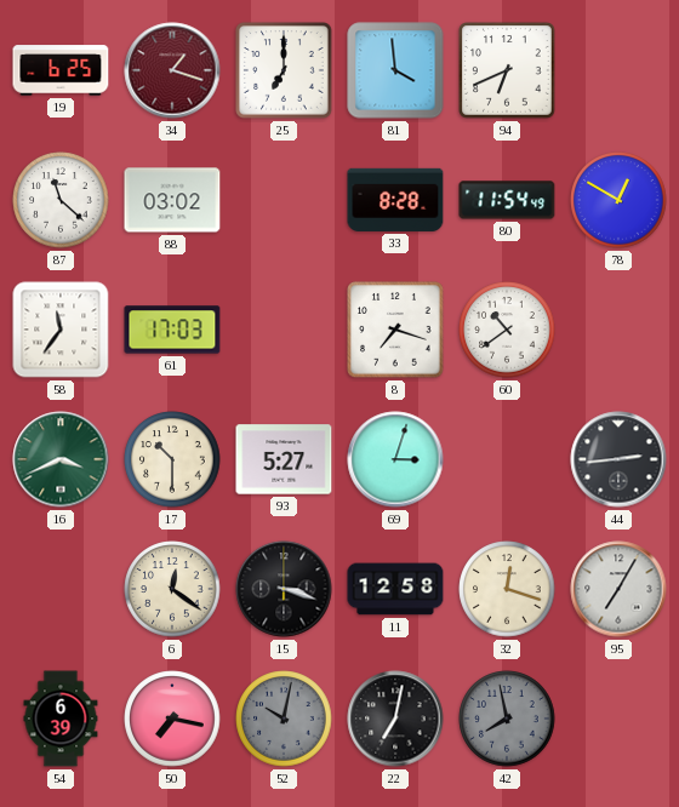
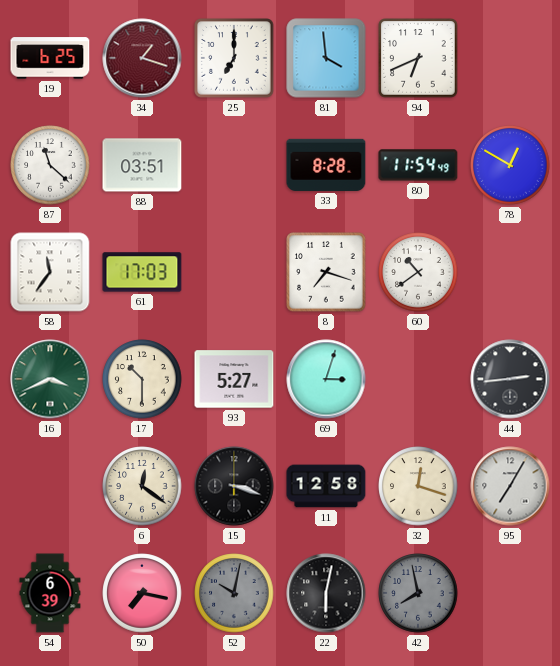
88: 03:02 -> 03:51 (142, 165)
22: 7:02 -> 6:02 (326, 593)
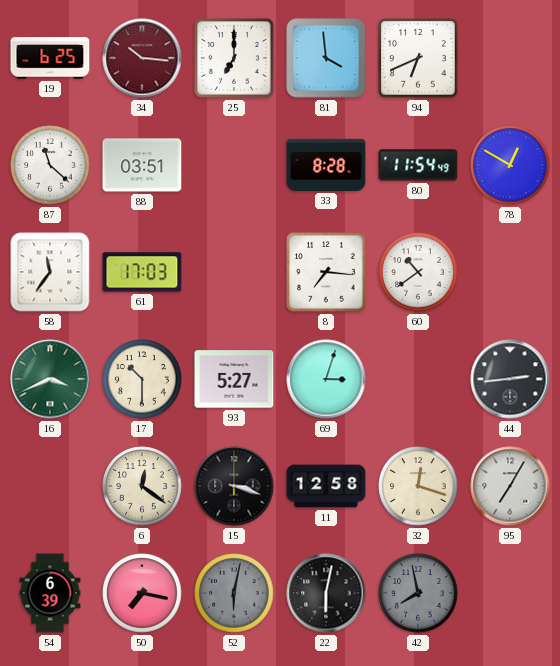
34: 1:18 -> 10:16 (142, 58)
8: 7:18 -> 7:16 (326, 272)
52: 10:02 -> 6:02 (234, 593)
